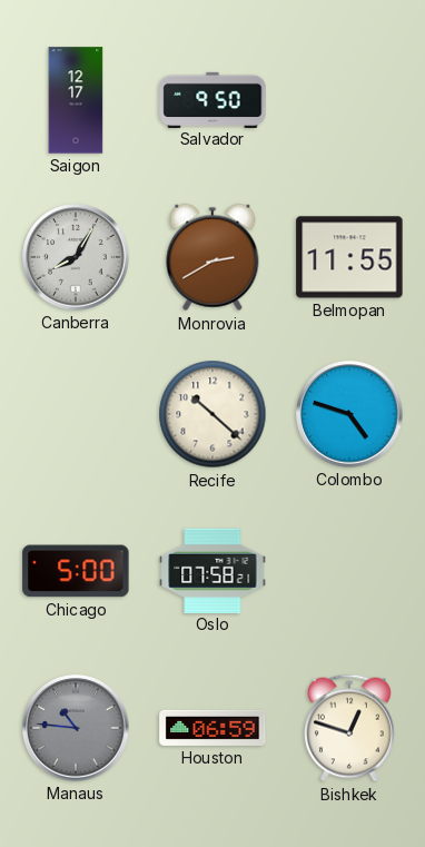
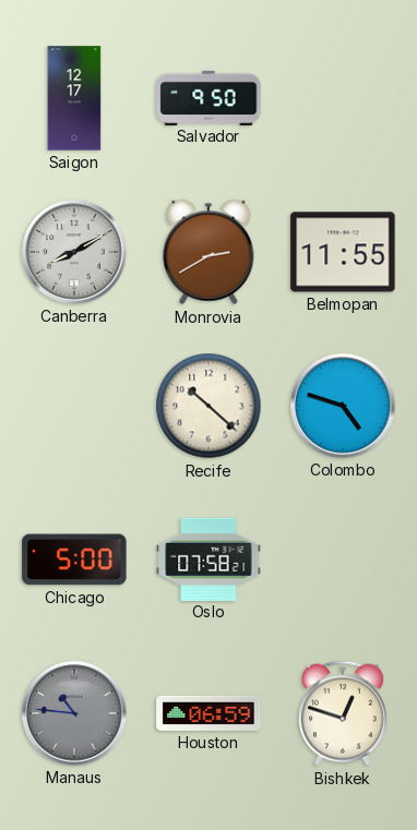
Canberra: 8:05 -> 8:10 (74, 252)
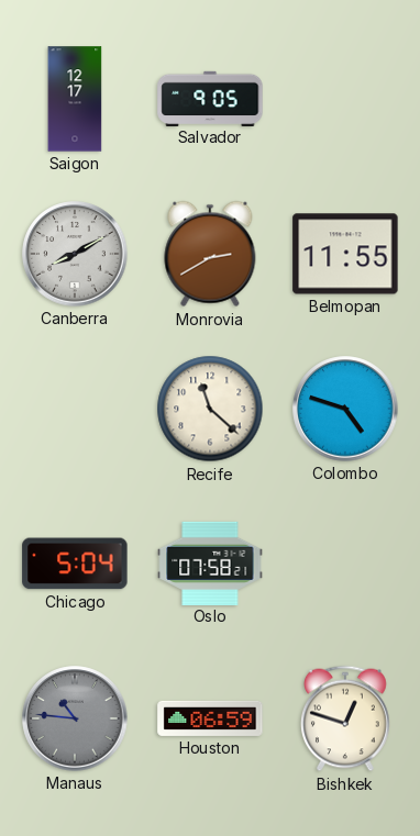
Salvador: 9:50 -> 9:05 (210, 98)
Recife: 10:22 -> 11:22 (210, 409)
Chicago: 5:00 -> 5:04 (75, 564)
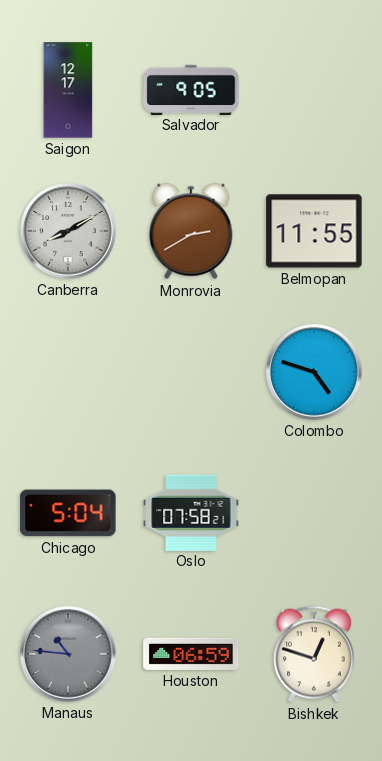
Recife: 11:22 -> none (210, 409)
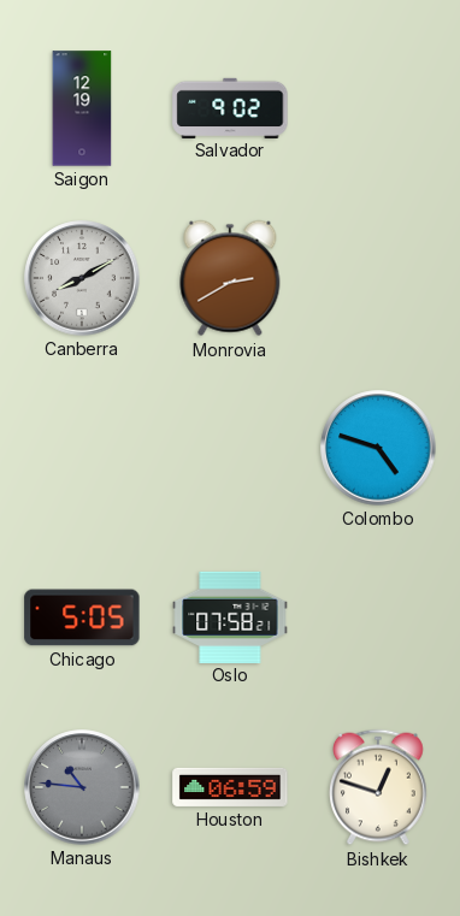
Saigon: 12:17 -> 12:19 (82, 108)
Salvador: 9:05 -> 9:02 (230, 107)
Belmopan: 11:55 -> none (314, 231)
Chicago: 5:04 -> 5:05 (82, 617)
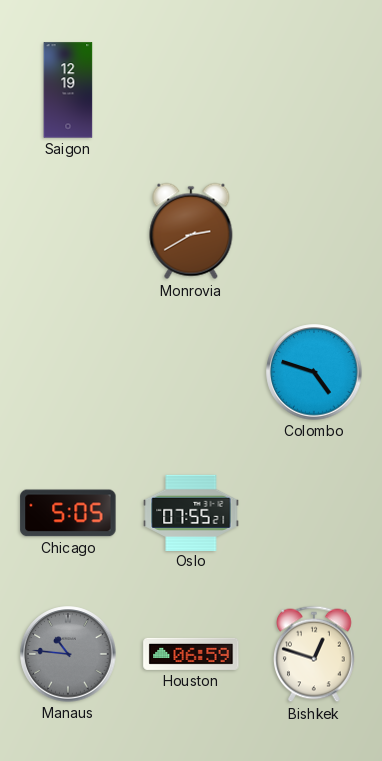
Salvador: 9:02 -> none (230, 107)
Canberra: 8:10 -> none (82, 278)
Oslo: 07:58 -> 07:55 (191, 512)
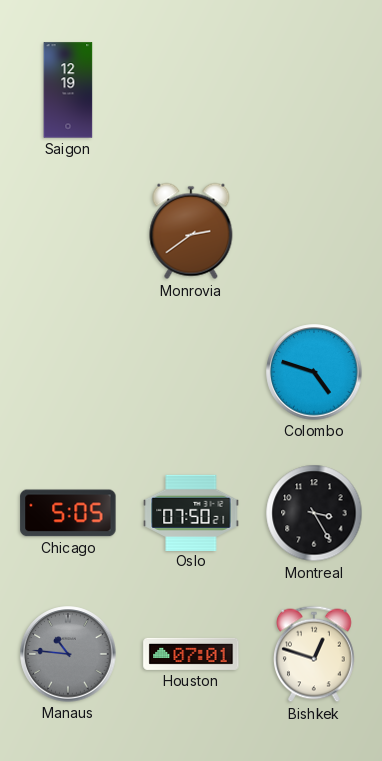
Monrovia: 2:40 -> 2:39 (191, 231)
Oslo: 07:55 -> 07:50 (191, 512)
Montreal: none -> 3:25 (314, 513)
Houston: 06:59 -> 07:01 (191, 654)
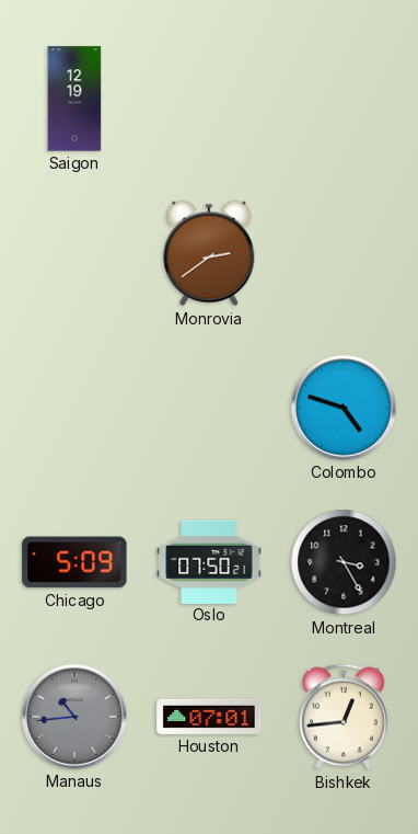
Chicago: 5:05 -> 5:09 (74, 562)
Manaus: 10:46 -> 10:44 (74, 717)
Bishkek: 12:48 -> 12:44 (345, 717)
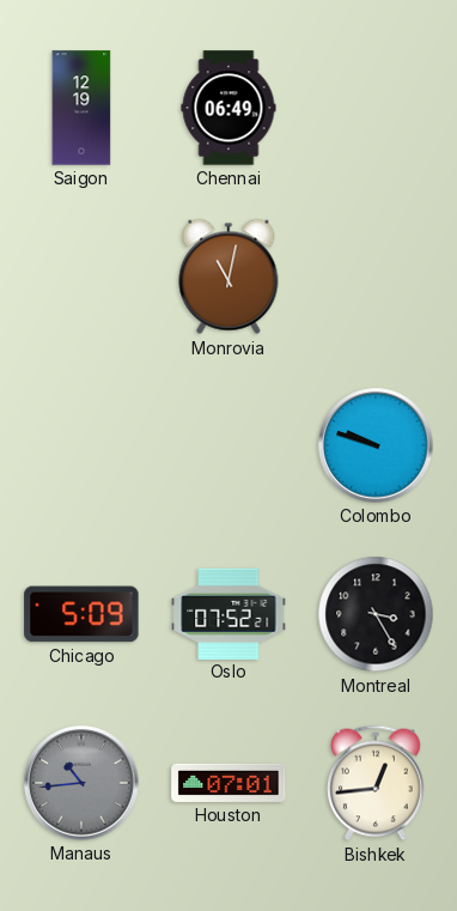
Chennai: none -> 06:49 (228, 108)
Monrovia: 2:39 -> 11:02 (228, 277)
Colombo: 4:48 -> 9:48 (376, 445)
Oslo: 07:50 -> 07:52 (228, 613)
